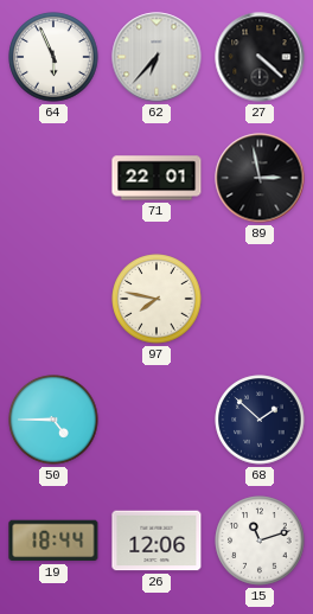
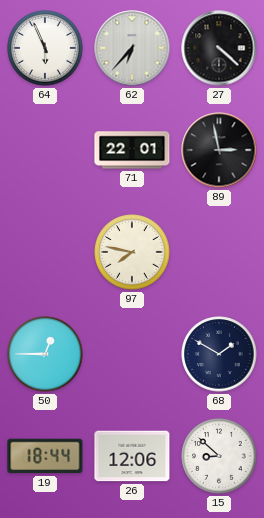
50: 4:45 -> 12:45 (45, 354)
68: 1:52 -> 1:50 (219, 354)
15: 11:12 -> 8:52 (219, 456)
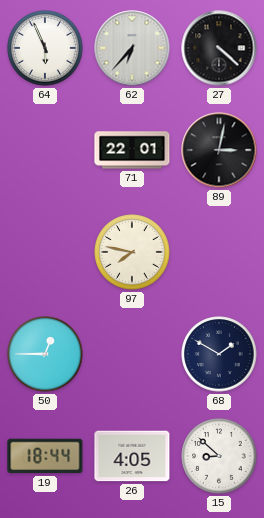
89: 2:58 -> 3:02 (219, 150)
26: 12:06 -> 4:05 (132, 456)
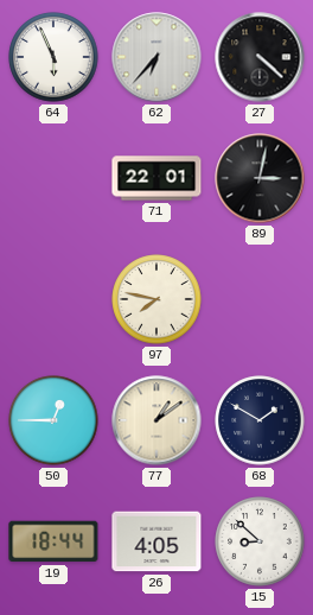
77: none -> 1:09 (156, 420)
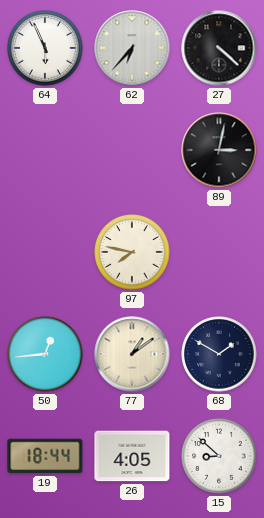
71: 22:01 -> none (156, 178)
50: 12:45 -> 12:44 (45, 354)
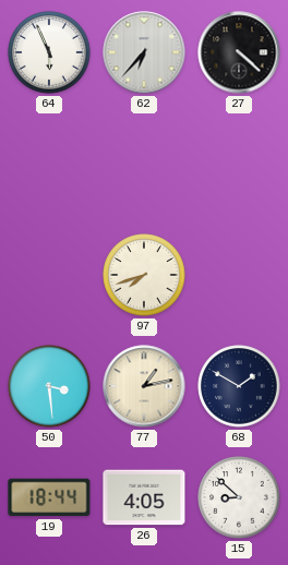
89: 3:02 -> none (219, 150)
97: 7:47 -> 7:42 (144, 275)
50: 12:44 -> 3:29 (49, 386)
77: 1:09 -> 1:13 (144, 386)
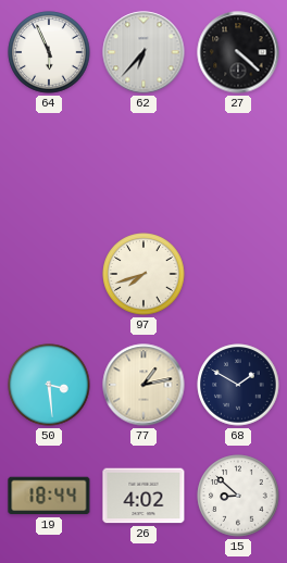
26: 4:05 -> 4:02 (143, 496)
